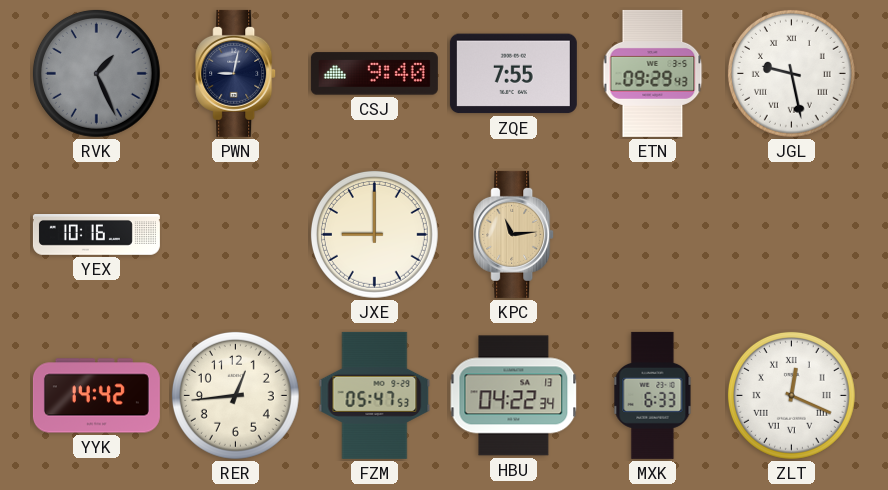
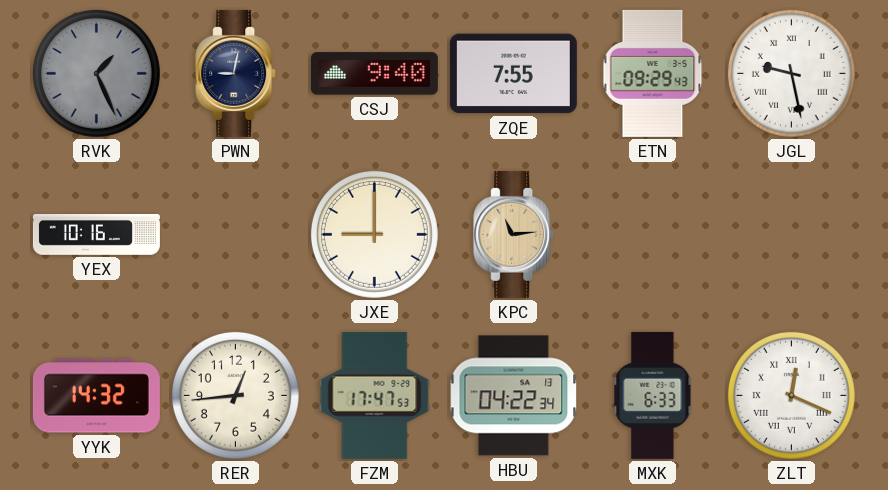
YYK: 14:42 -> 14:32 (96, 396)
FZM: 05:47 -> 17:47 (375, 395)
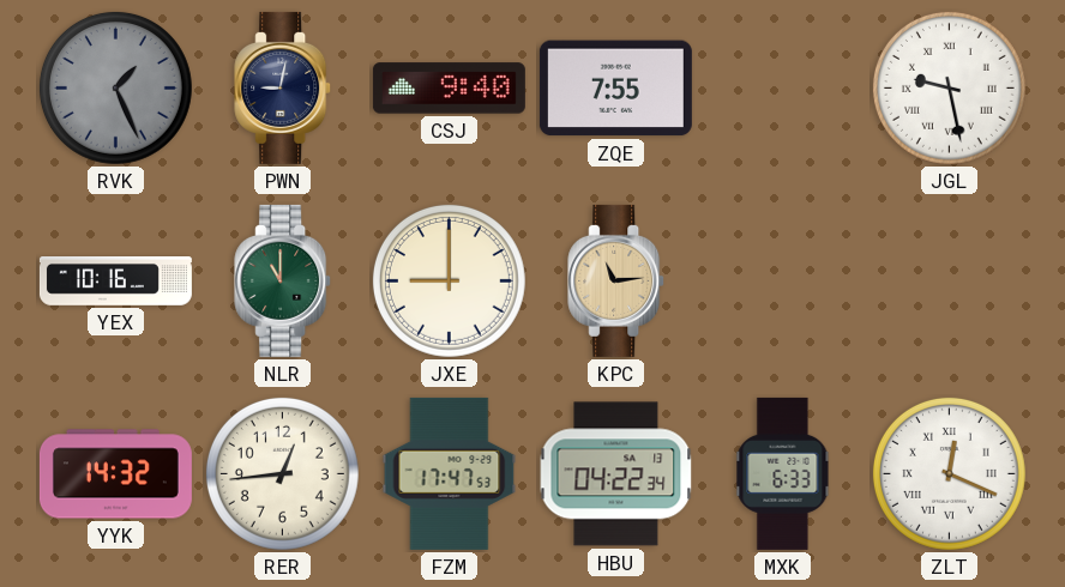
ETN: 09:29 -> none (653, 73)
NLR: none -> 11:00 (283, 280)
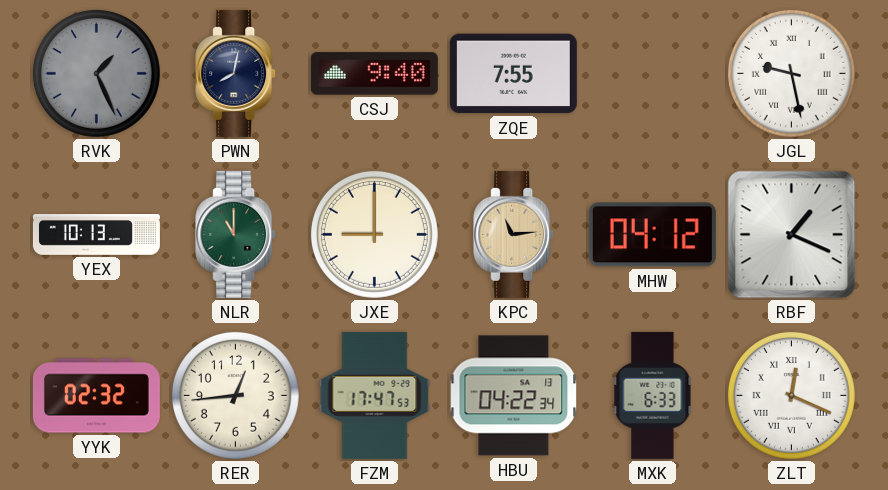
PWN: 9:02 -> 8:02 (236, 73)
YEX: 10:16 -> 10:13 (96, 235)
MHW: none -> 04:12 (652, 235)
RBF: none -> 1:19 (792, 235)
YYK: 14:32 -> 02:32 (96, 396)
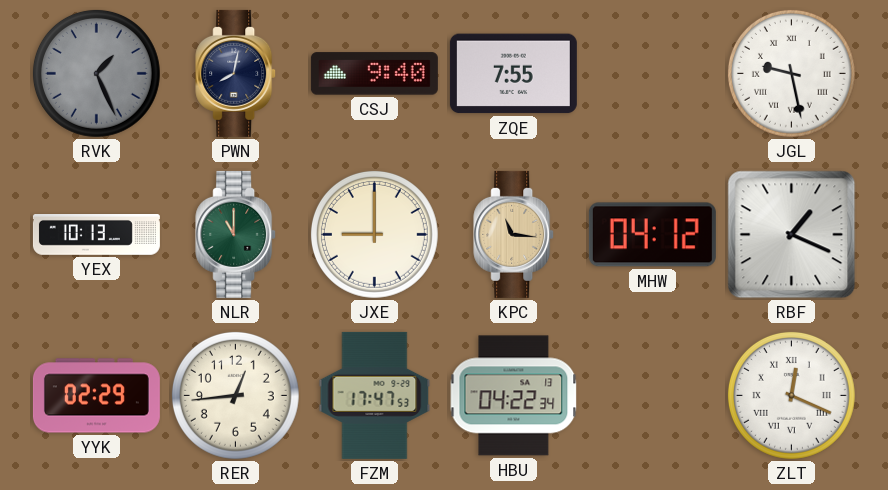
KPC: 11:14 -> 11:16 (514, 234)
YYK: 02:32 -> 02:29 (96, 396)
MXK: 6:33 -> none (653, 395)
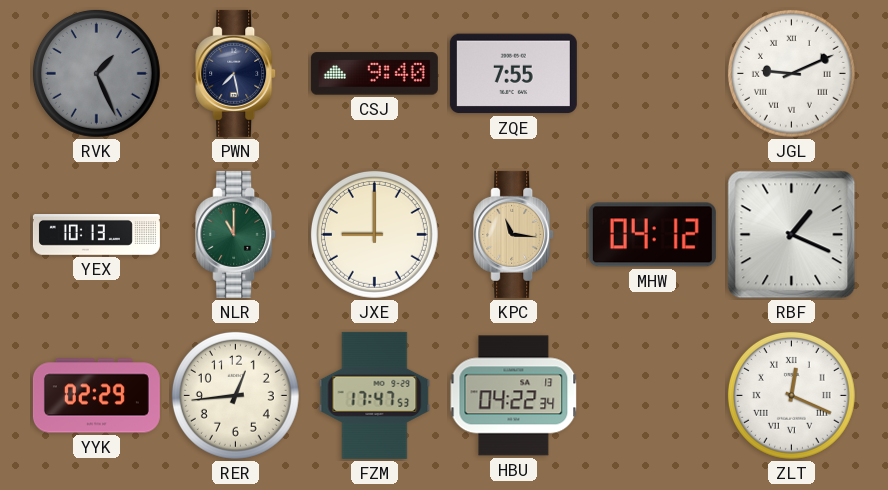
PWN: 8:02 -> 7:28 (236, 73)
JGL: 9:28 -> 9:11 (791, 73)
